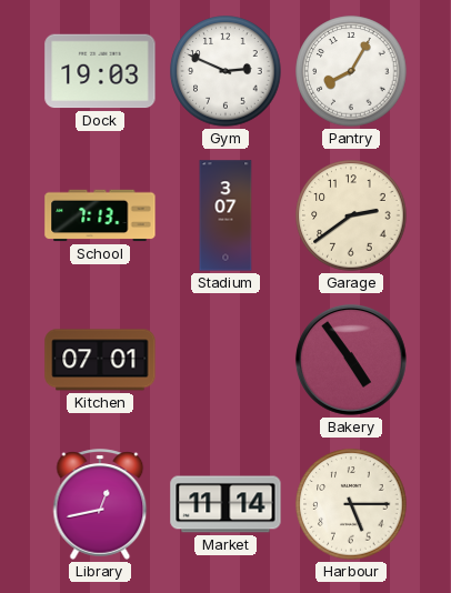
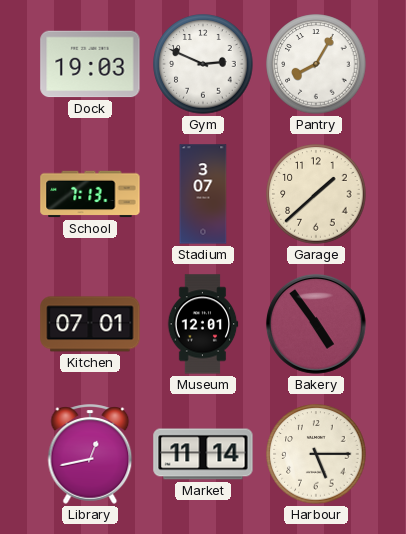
Garage: 2:39 -> 1:38 (316, 194)
Museum: none -> 12:01 (203, 324)
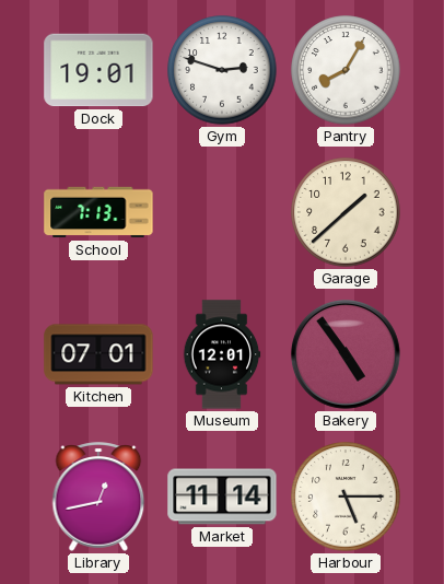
Dock: 19:03 -> 19:01 (98, 70)
Gym: 2:49 -> 2:48 (222, 70)
Stadium: 3:07 -> none (203, 194)
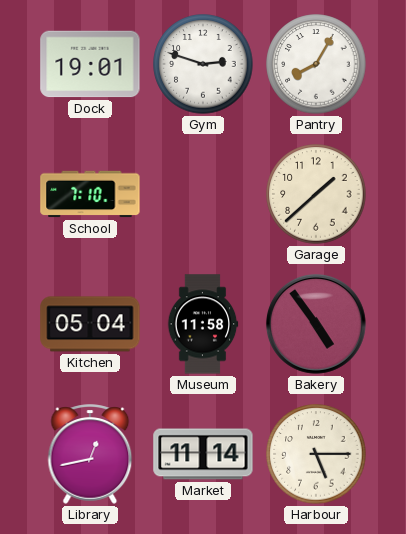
School: 7:13 -> 7:10 (90, 194)
Kitchen: 07:01 -> 05:04 (90, 324)
Museum: 12:01 -> 11:58 (203, 324)
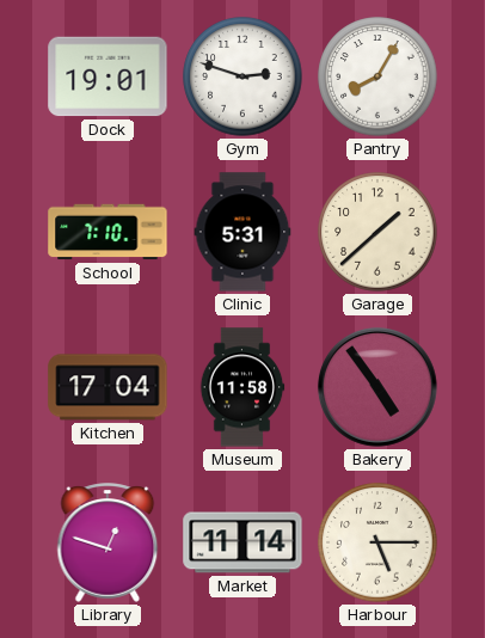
Clinic: none -> 5:31 (242, 232)
Kitchen: 05:04 -> 17:04 (108, 387)
Library: 12:43 -> 12:48 (108, 542)
